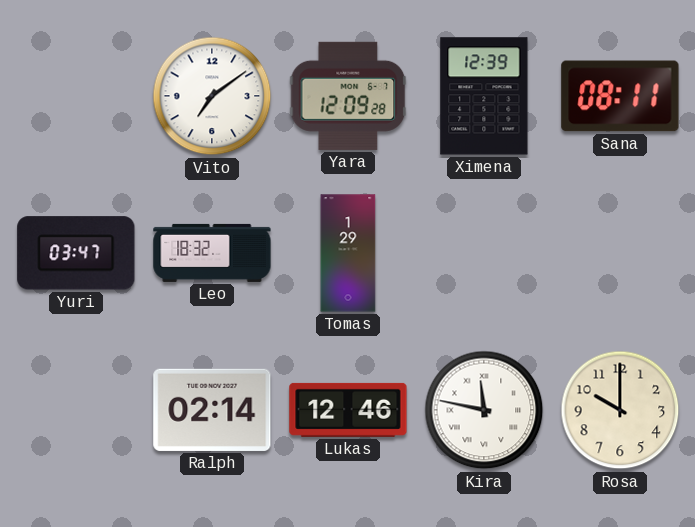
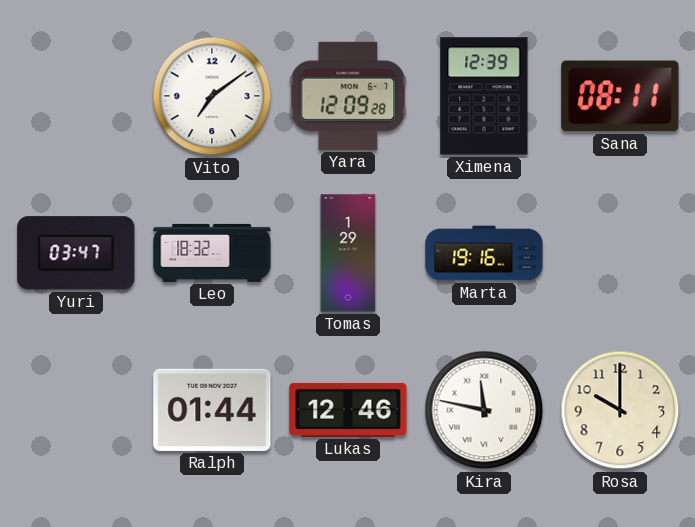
Marta: none -> 19:16 (484, 253)
Ralph: 02:14 -> 01:44 (212, 410)
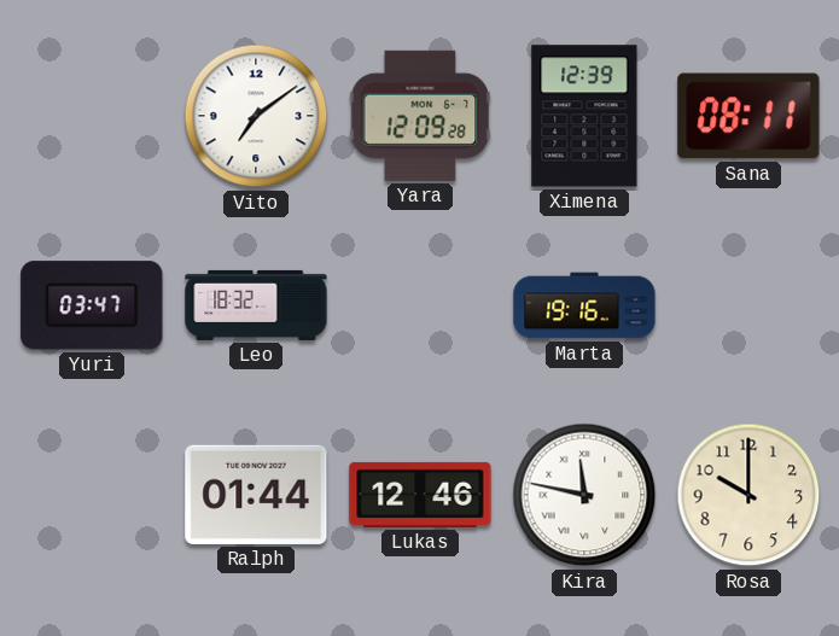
Tomas: 1:29 -> none (348, 253)
